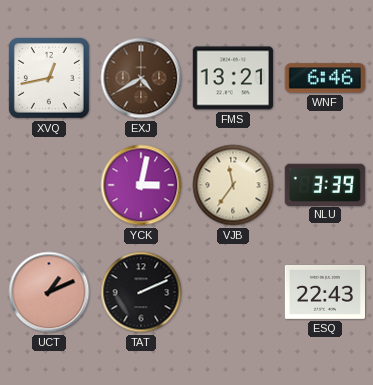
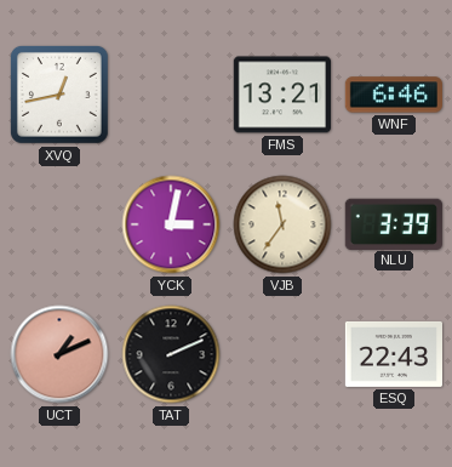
EXJ: 4:40 -> none (141, 78)
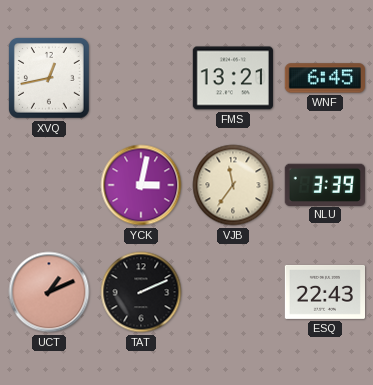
WNF: 6:46 -> 6:45 (325, 78)
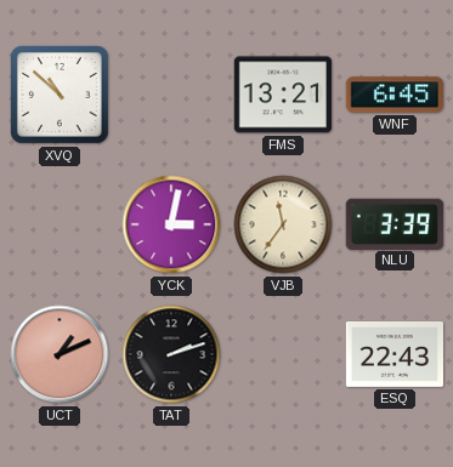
XVQ: 12:43 -> 10:52 (60, 95)
TAT: 2:11 -> 2:12 (171, 354)
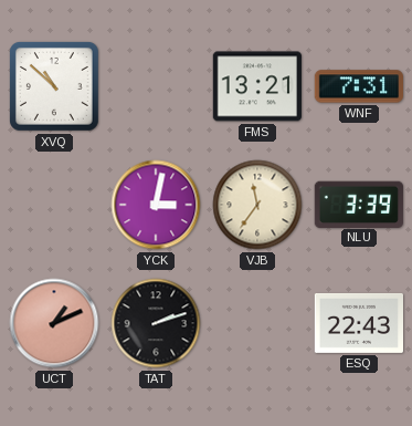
WNF: 6:45 -> 7:31 (359, 86)
